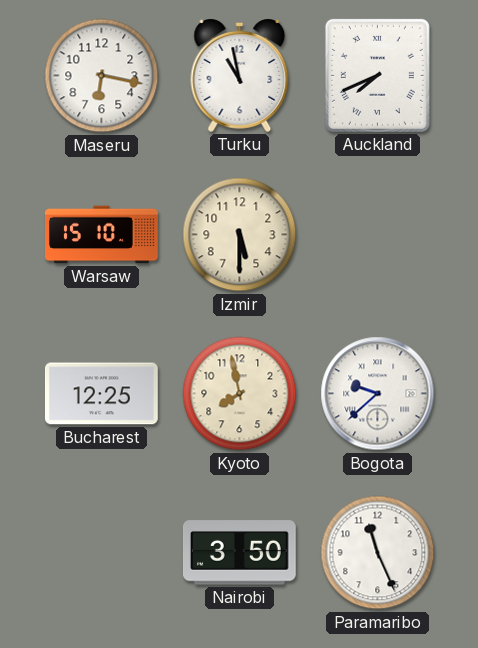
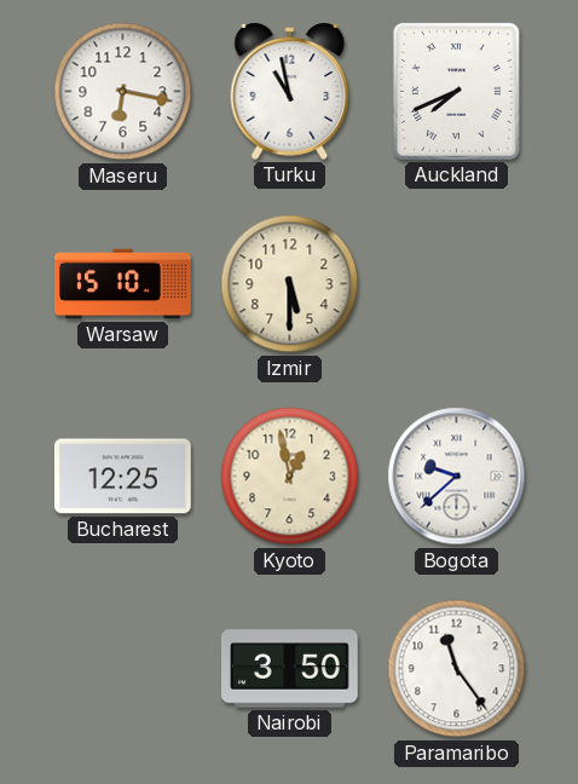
Kyoto: 7:58 -> 12:58 (290, 477)
Paramaribo: 11:26 -> 11:24 (457, 669)
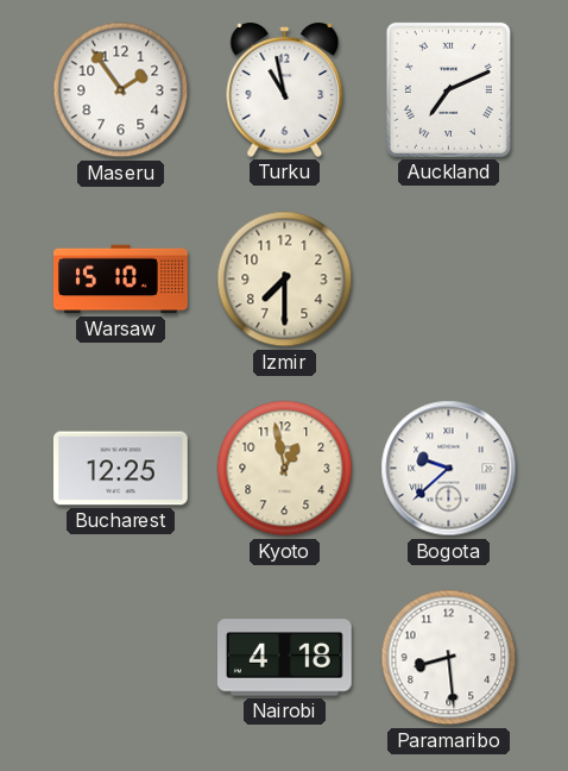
Maseru: 6:17 -> 1:54 (121, 90)
Auckland: 7:41 -> 7:11 (448, 89)
Izmir: 5:30 -> 7:30 (285, 280)
Nairobi: 3:50 -> 4:18 (284, 658)
Paramaribo: 11:24 -> 8:29 (449, 658)
